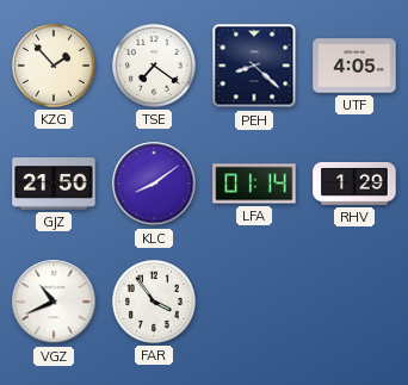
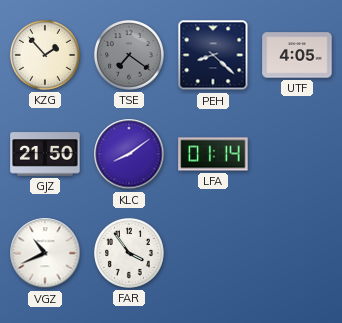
TSE dial: white -> grey (129, 55)
RHV: 1:29 -> none (354, 185)
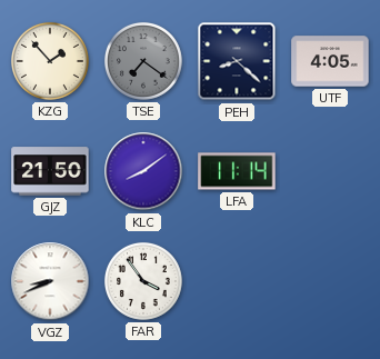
LFA: 01:14 -> 11:14 (237, 171)
VGZ: 10:41 -> 8:41 (50, 281)
